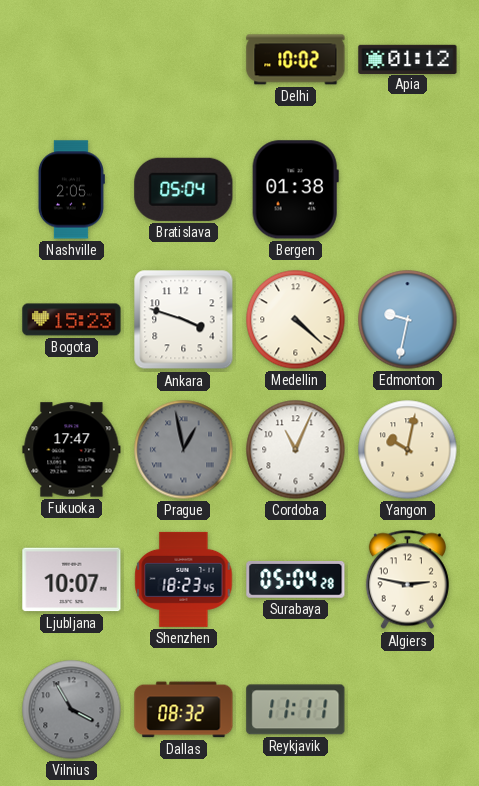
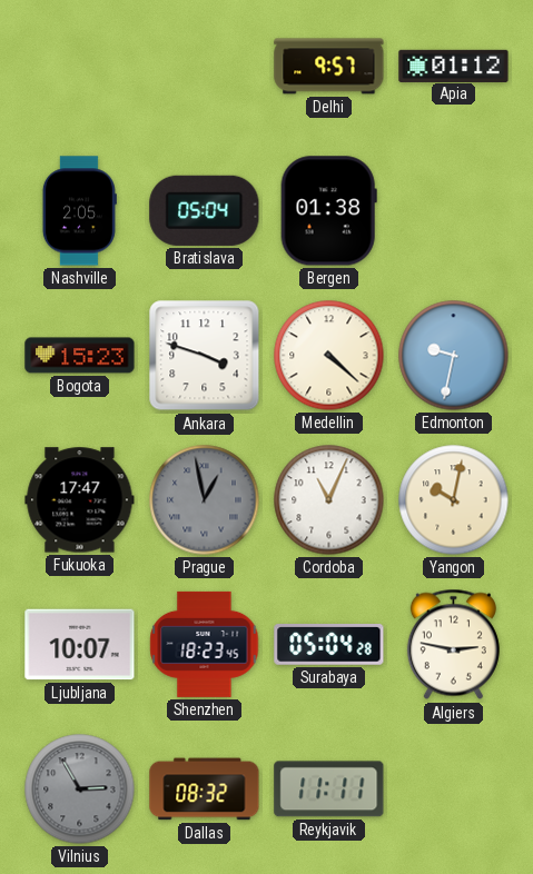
Delhi: 10:02 -> 9:57 (329, 67)
Vilnius: 3:55 -> 2:55 (80, 789)
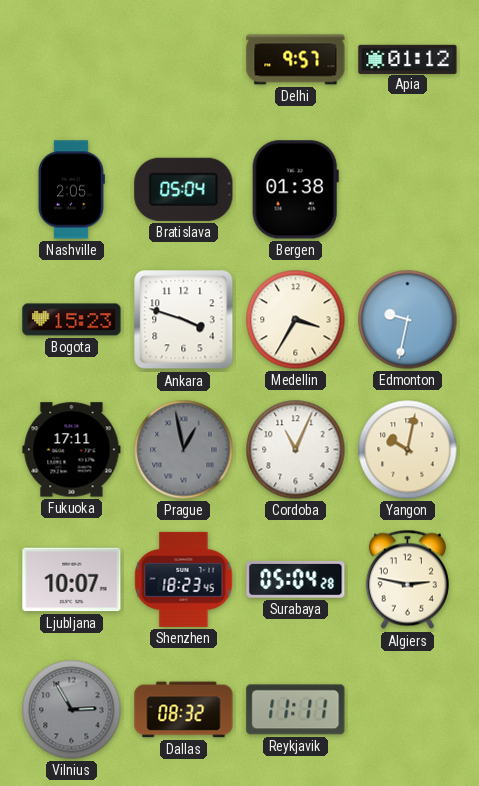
Medellin: 4:22 -> 3:35 (296, 320)
Fukuoka: 17:47 -> 17:11 (72, 450)
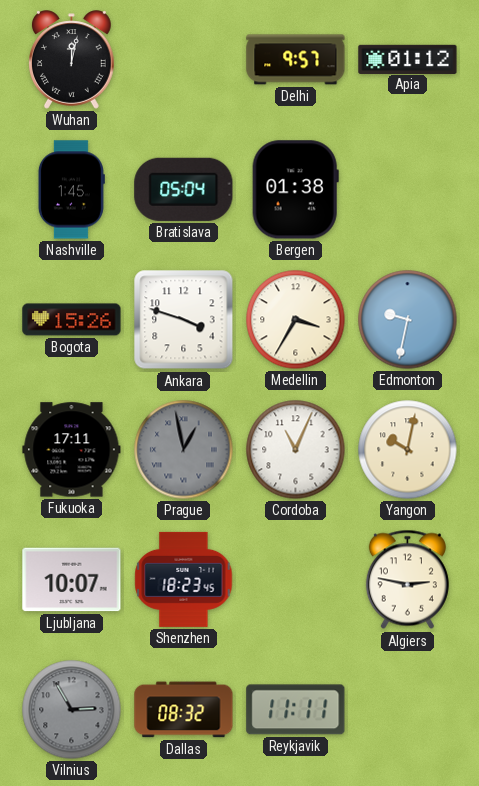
Wuhan: none -> 12:02 (72, 60)
Nashville: 2:05 -> 1:45 (71, 190)
Bogota: 15:23 -> 15:26 (72, 320)
Surabaya: 05:04 -> none (296, 580)
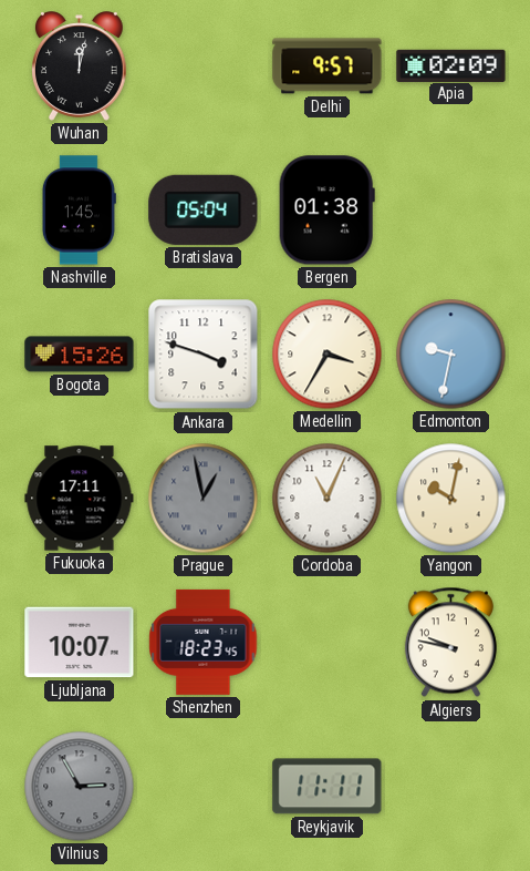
Apia: 01:12 -> 02:09 (451, 65)
Algiers: 2:47 -> 9:47 (450, 643)
Dallas: 08:32 -> none (184, 710)
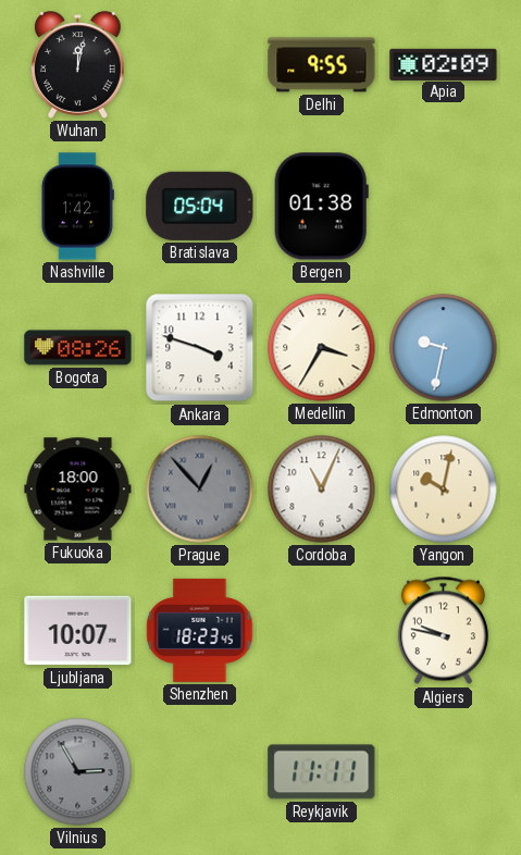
Delhi: 9:57 -> 9:55 (322, 65)
Nashville: 1:45 -> 1:42 (77, 207)
Bogota: 15:26 -> 08:26 (78, 348)
Fukuoka: 17:11 -> 18:00 (78, 490)
Prague: 12:58 -> 12:53 (200, 490)
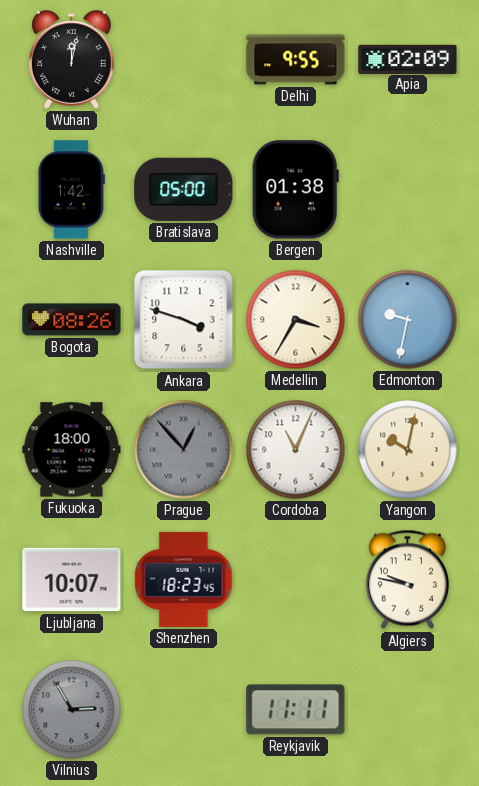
Bratislava: 05:04 -> 05:00 (184, 189)
